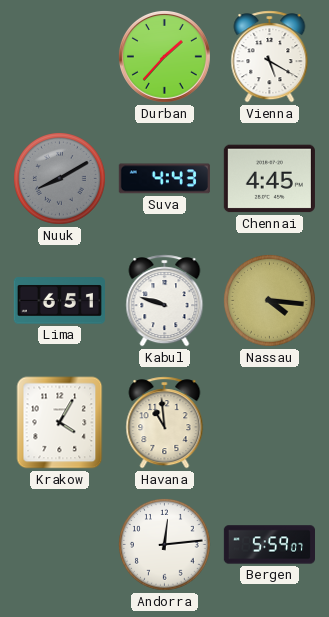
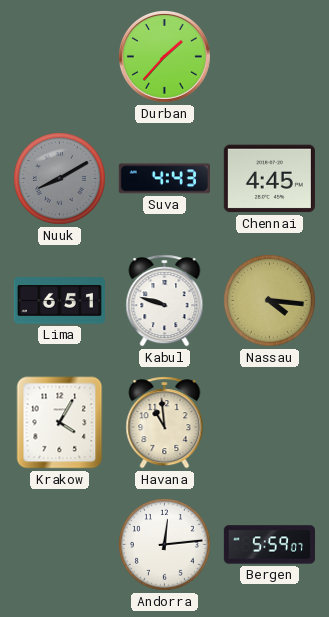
Vienna: 5:20 -> none (270, 57)
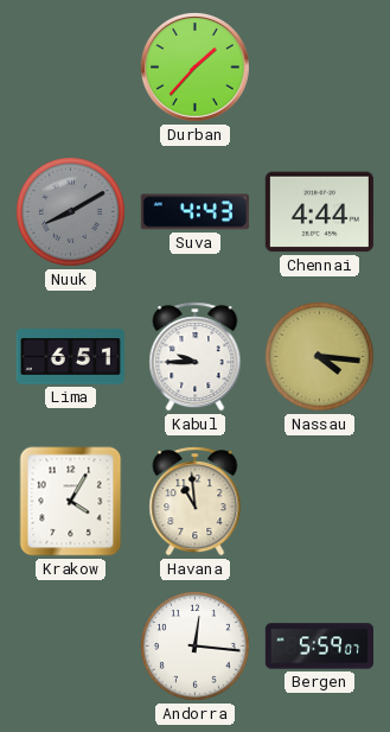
Chennai: 4:45 -> 4:44 (319, 212)
Kabul: 9:48 -> 9:45 (196, 357)
Andorra: 12:14 -> 12:16 (196, 647)
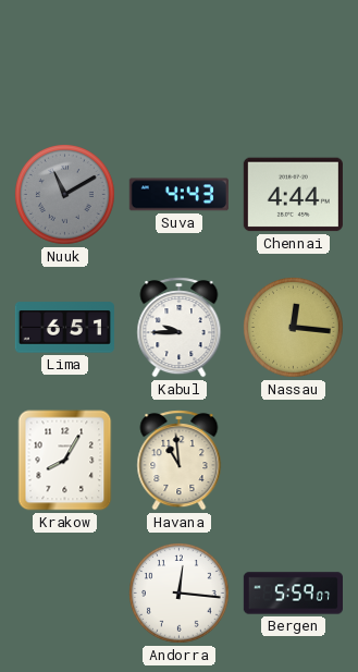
Durban: 1:37 -> none (194, 66)
Nuuk: 8:10 -> 11:10 (65, 195)
Nassau: 4:16 -> 12:16 (294, 328)
Krakow: 4:05 -> 8:05 (65, 461)
